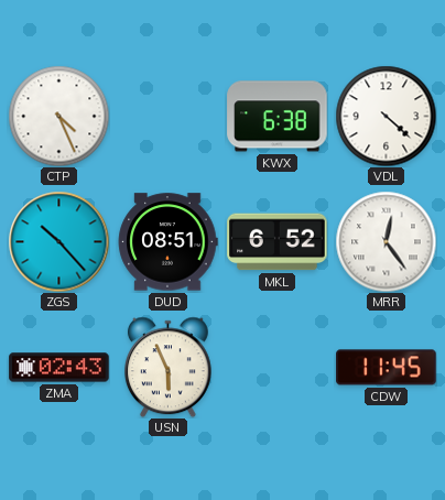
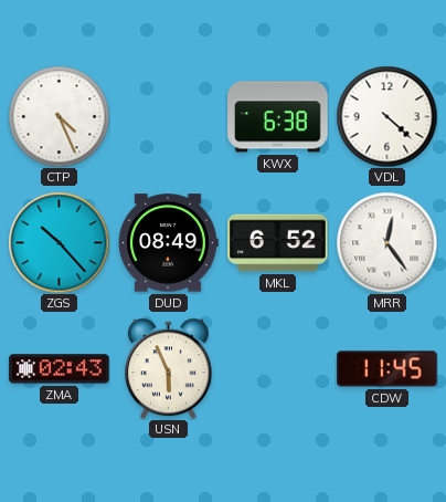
DUD: 08:51 -> 08:49 (168, 243)
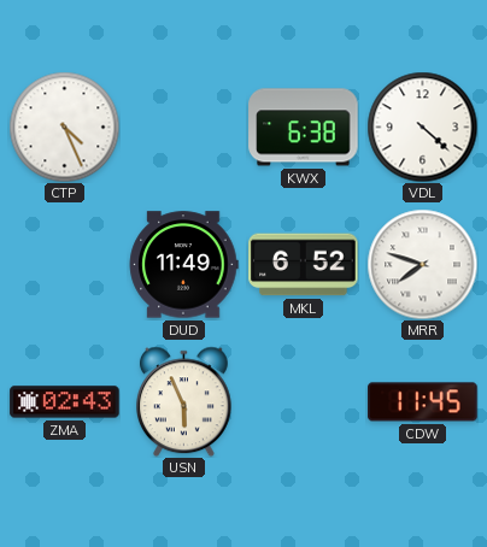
ZGS: 10:23 -> none (59, 242)
DUD: 08:49 -> 11:49 (183, 265)
MRR: 12:24 -> 7:48 (422, 264)
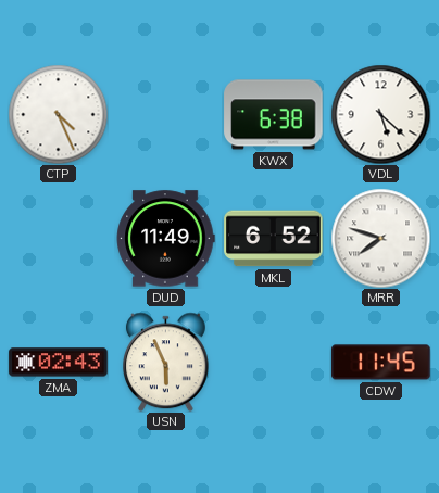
VDL: 4:22 -> 5:22 (380, 114)
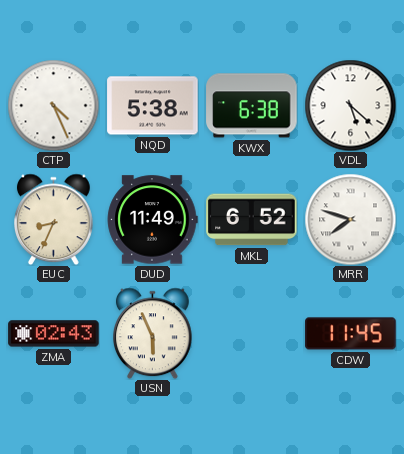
NQD: none -> 5:38 (153, 106)
EUC: none -> 8:34 (54, 219)
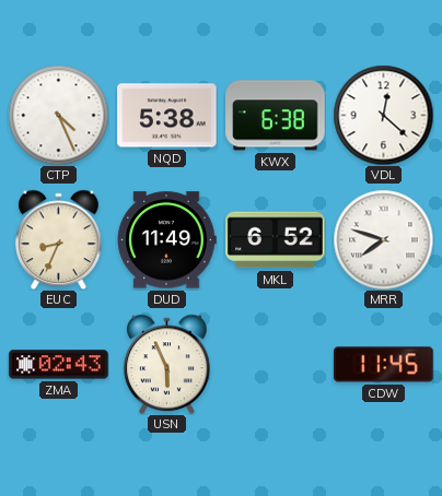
VDL: 5:22 -> 12:22 (383, 115)
